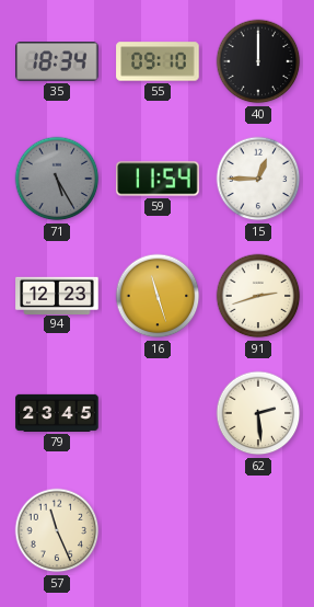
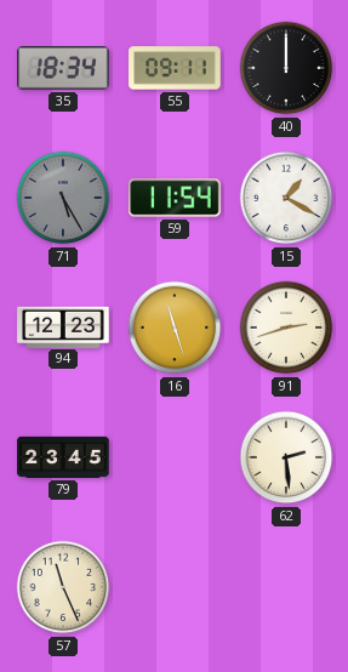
55: 09:10 -> 09:11 (175, 68)
15: 12:45 -> 1:20 (286, 198)
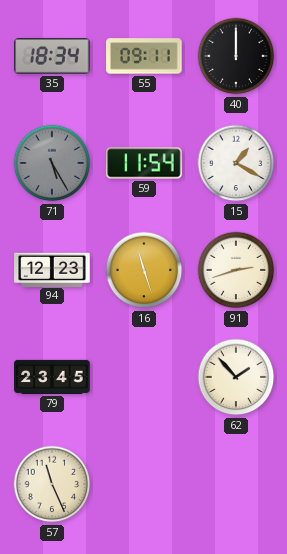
62: 2:29 -> 1:53 (236, 377)
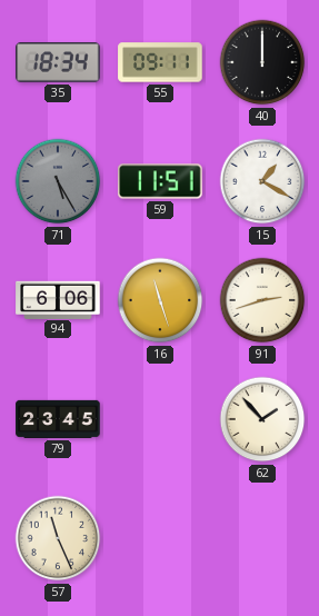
59: 11:54 -> 11:51 (160, 181)
94: 12:23 -> 6:06 (58, 299)
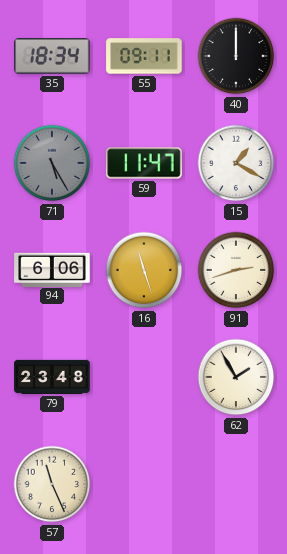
59: 11:51 -> 11:47 (144, 163)
79: 23:45 -> 23:48 (52, 377)
62: 1:53 -> 1:55 (236, 377)
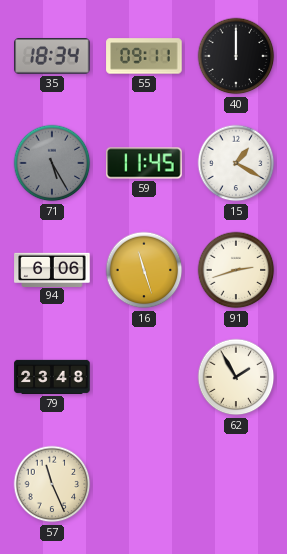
59: 11:47 -> 11:45 (144, 163)
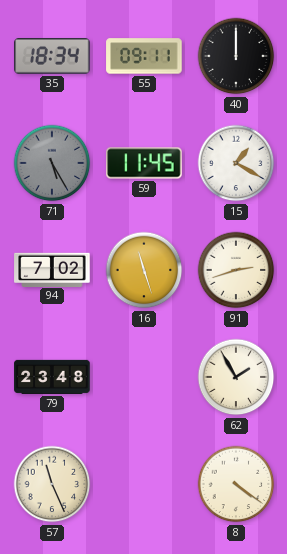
94: 6:06 -> 7:02 (52, 269)
8: none -> 4:21 (236, 484)
